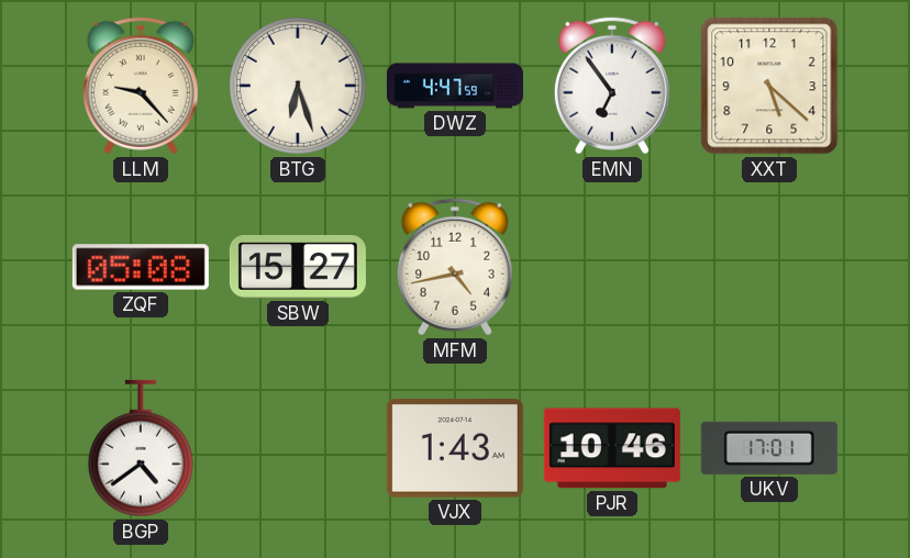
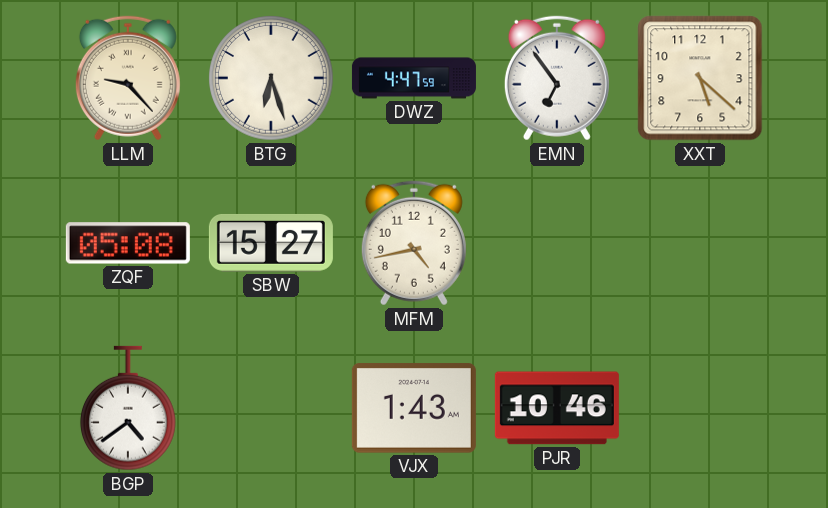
UKV: 17:01 -> none (769, 448)
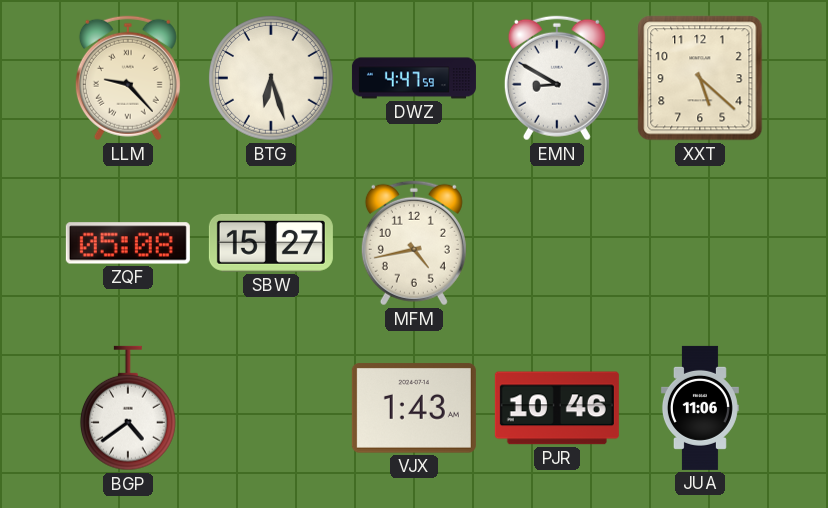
EMN: 6:54 -> 8:50 (557, 78)
JUA: none -> 11:06 (700, 408)
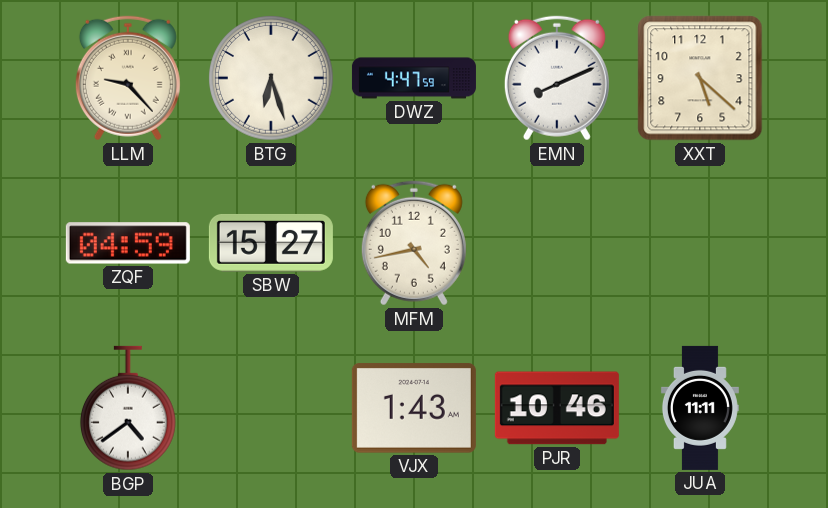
EMN: 8:50 -> 8:11 (557, 78)
ZQF: 05:08 -> 04:59 (128, 243)
JUA: 11:06 -> 11:11 (700, 408)
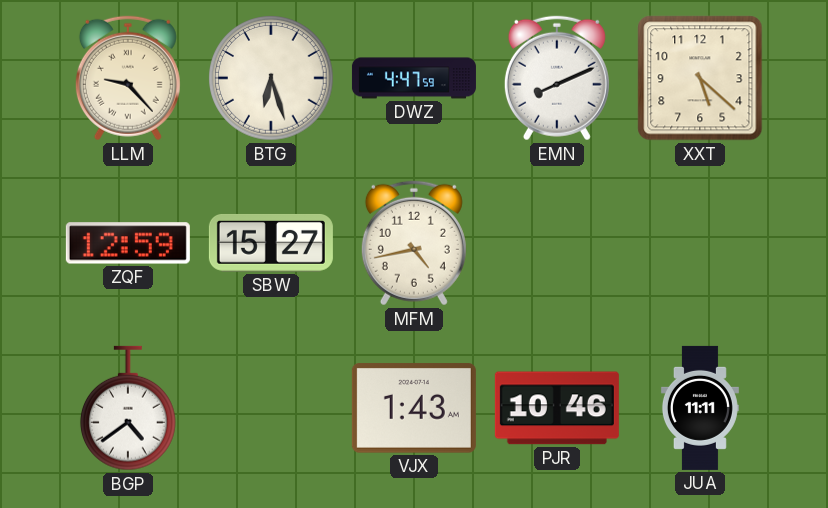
ZQF: 04:59 -> 12:59 (128, 243)
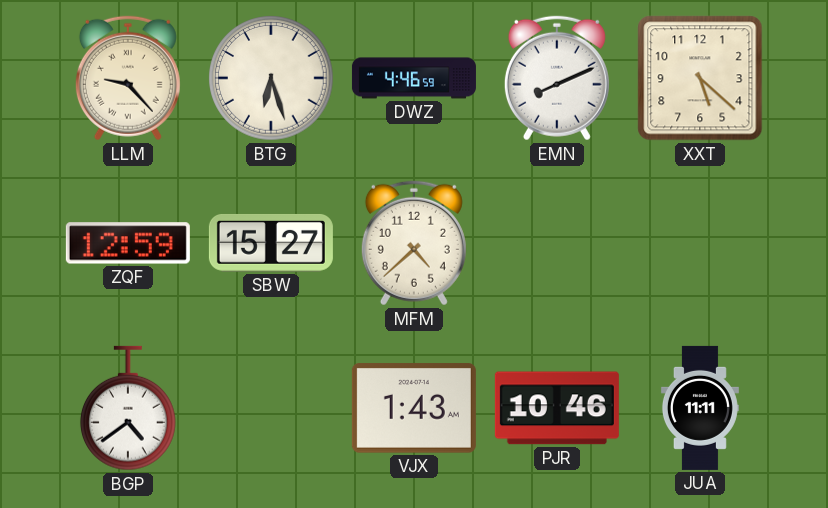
DWZ: 4:47 -> 4:46 (414, 78)
MFM: 4:43 -> 4:38 (414, 243)
